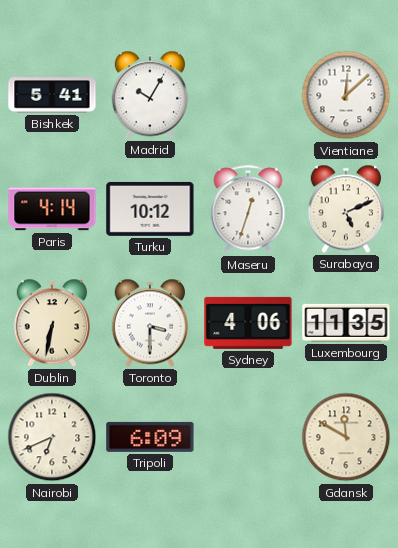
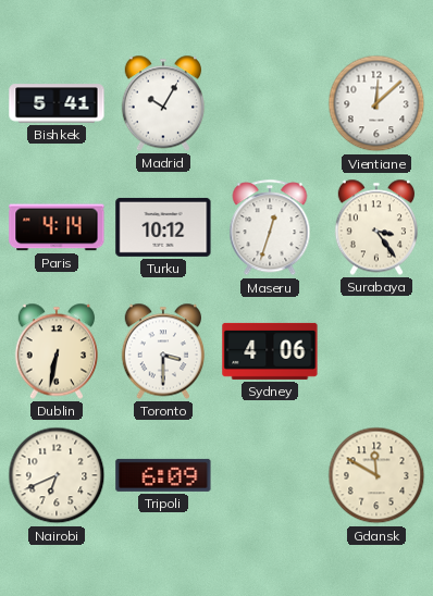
Surabaya: 5:11 -> 3:24 (375, 227)
Luxembourg: 11:35 -> none (346, 323)
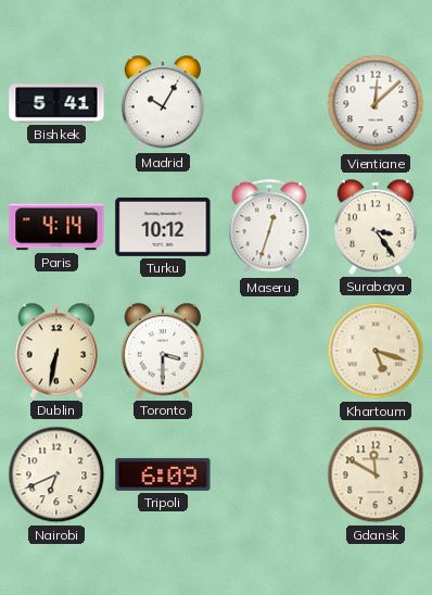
Sydney: 4:06 -> none (270, 351)
Khartoum: none -> 5:18 (376, 351)
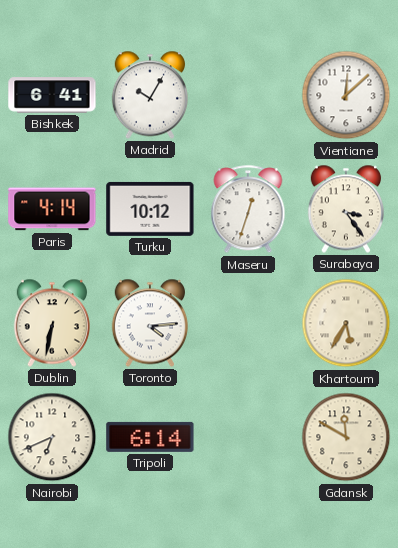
Bishkek: 5:41 -> 6:41 (52, 95)
Toronto: 3:30 -> 4:14 (149, 323)
Khartoum: 5:18 -> 5:35 (346, 323)
Tripoli: 6:09 -> 6:14 (150, 437)
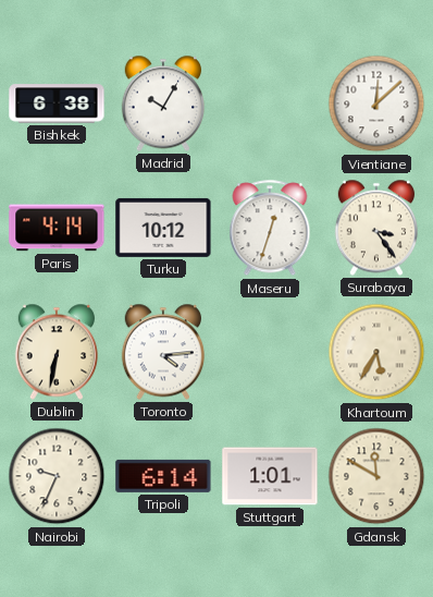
Bishkek: 6:41 -> 6:38 (57, 103)
Nairobi: 6:41 -> 9:34 (57, 476)
Stuttgart: none -> 1:01 (270, 476)
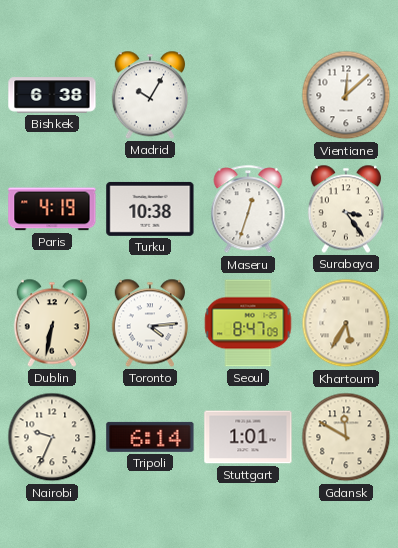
Paris: 4:14 -> 4:19 (52, 209)
Turku: 10:12 -> 10:38 (150, 209)
Seoul: none -> 8:47 (248, 323)
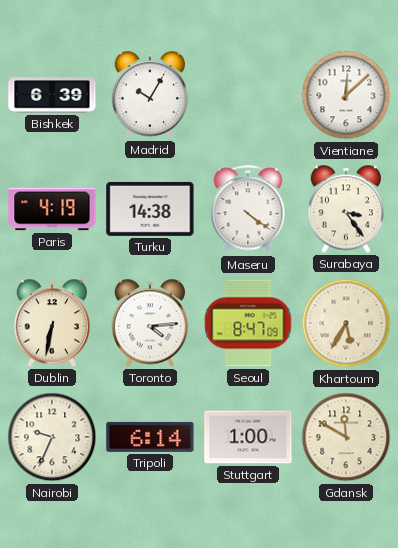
Bishkek: 6:38 -> 6:39 (52, 95)
Turku: 10:38 -> 14:38 (150, 209)
Maseru: 12:33 -> 4:21 (248, 210)
Stuttgart: 1:01 -> 1:00 (248, 437)
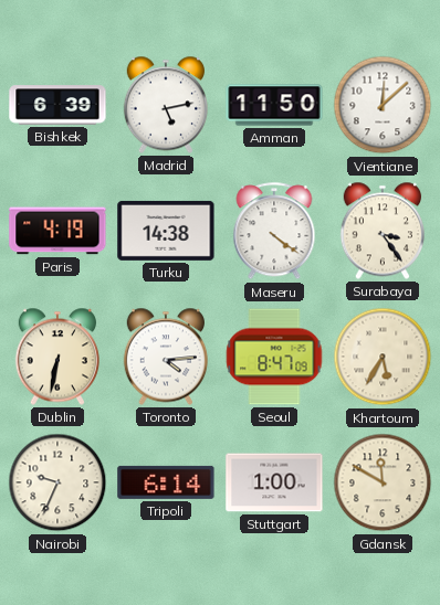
Madrid: 10:05 -> 5:13 (165, 105)
Amman: none -> 11:50 (274, 105)
